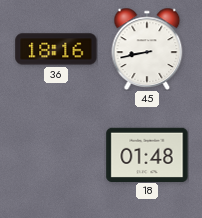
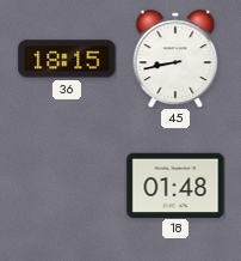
36: 18:16 -> 18:15 (67, 59)
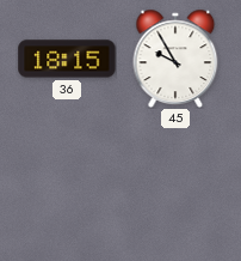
45: 8:43 -> 9:55 (175, 57)
18: 01:48 -> none (175, 184)
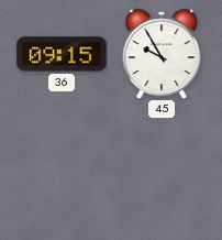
36: 18:15 -> 09:15 (62, 54)
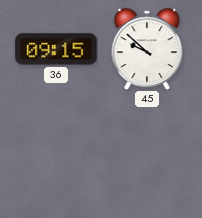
45: 9:55 -> 9:52 (147, 48)
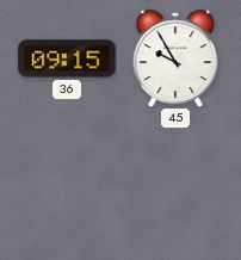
45: 9:52 -> 9:55 (175, 57)
